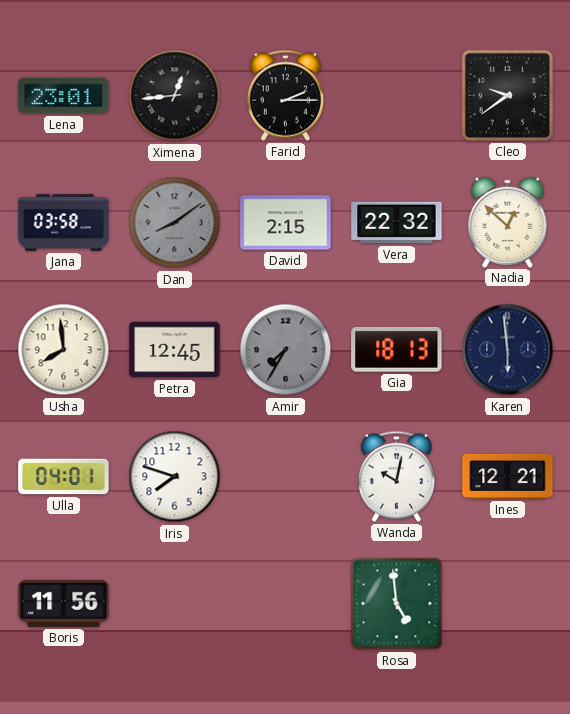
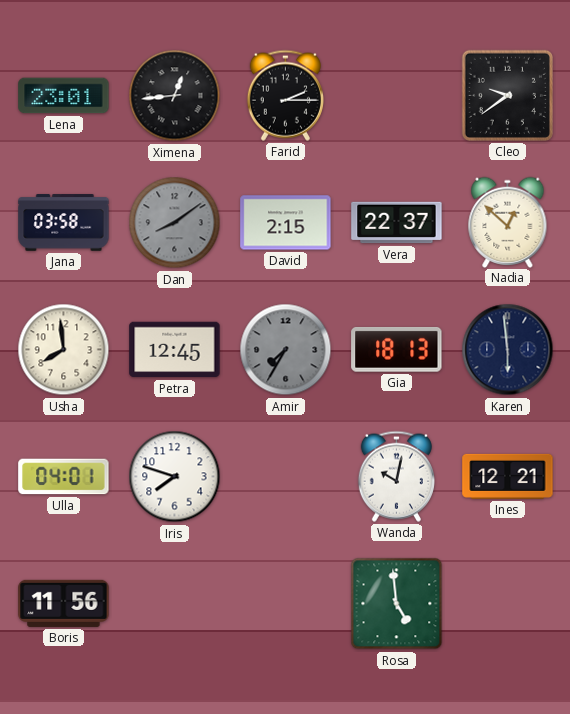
Vera: 22:32 -> 22:37 (397, 223)
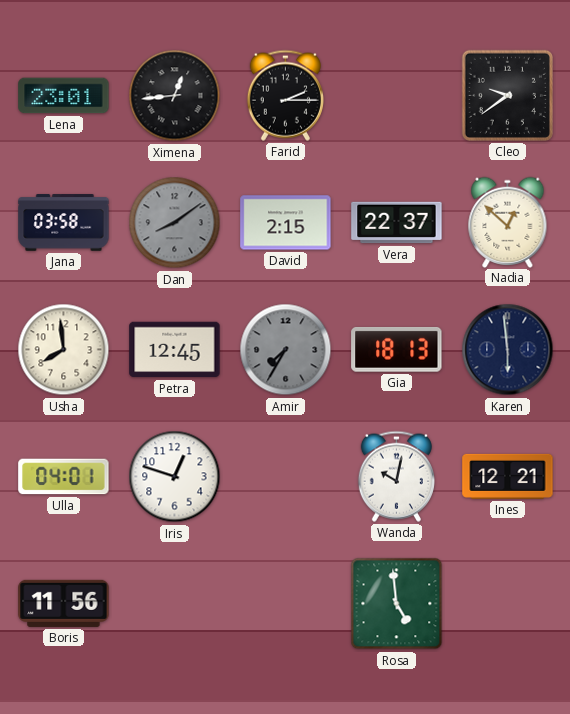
Iris: 7:48 -> 12:48 (175, 477)
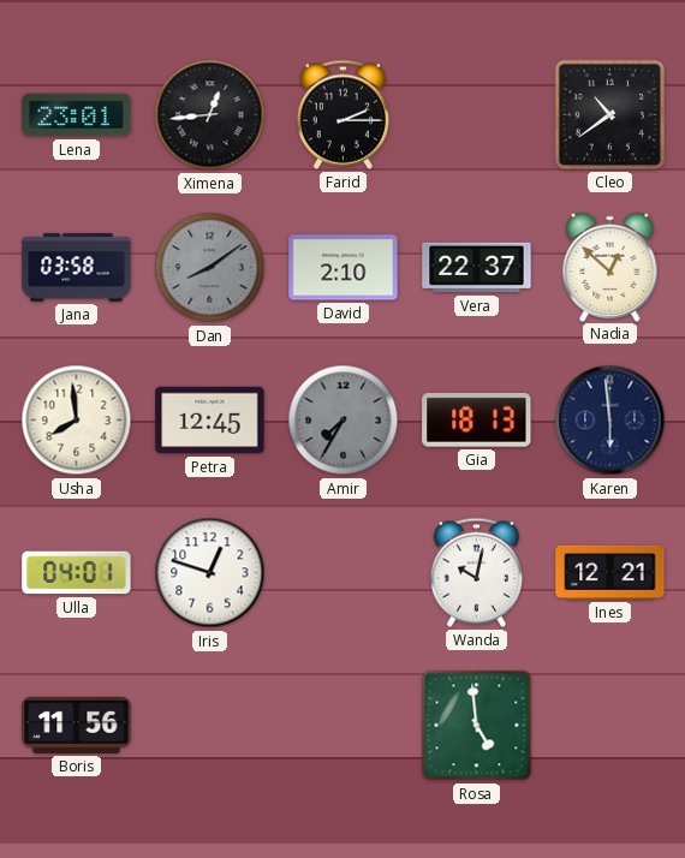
Cleo: 9:39 -> 10:39 (609, 114)
David: 2:15 -> 2:10 (344, 268)
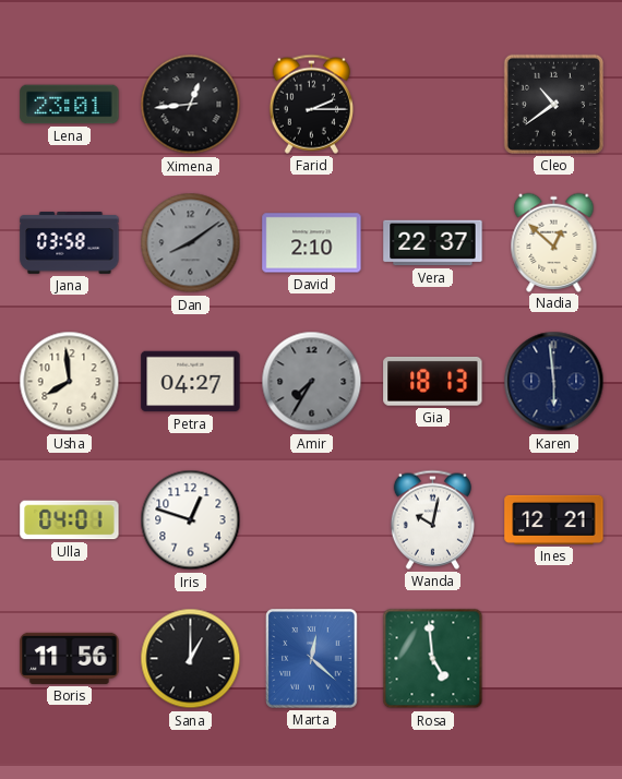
Petra: 12:45 -> 04:27 (191, 382)
Sana: none -> 1:00 (191, 659)
Marta: none -> 12:22 (312, 659)
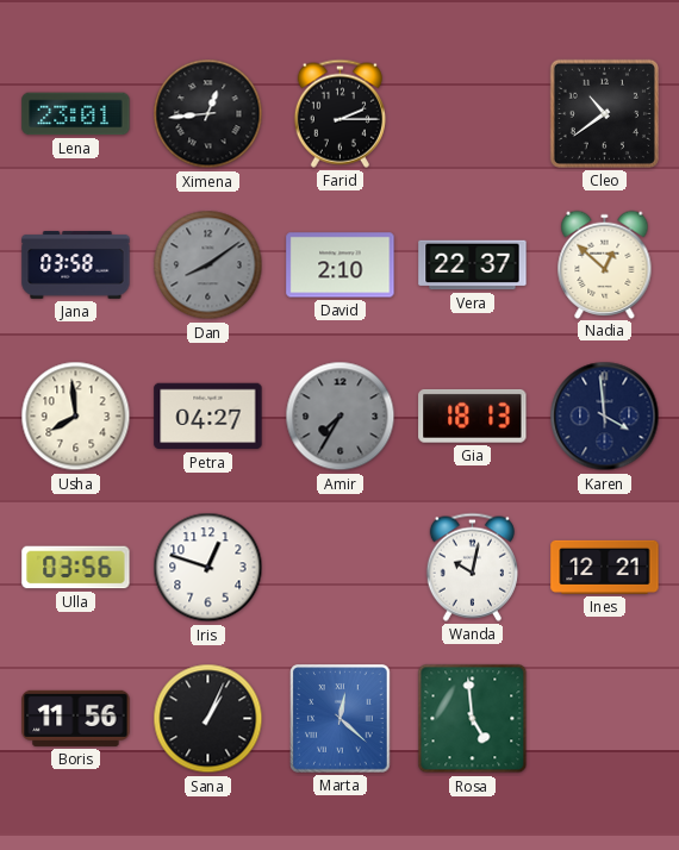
Karen: 5:59 -> 3:59 (605, 417)
Ulla: 04:01 -> 03:56 (76, 568)
Sana: 1:00 -> 1:04 (208, 719)
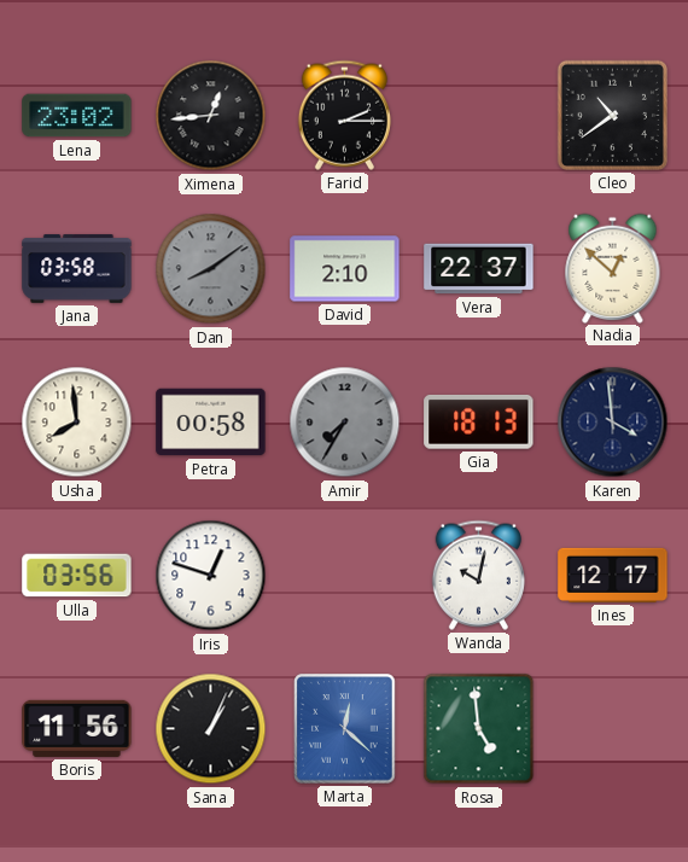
Lena: 23:01 -> 23:02 (77, 116)
Petra: 04:27 -> 00:58 (211, 423)
Ines: 12:21 -> 12:17 (613, 575)
